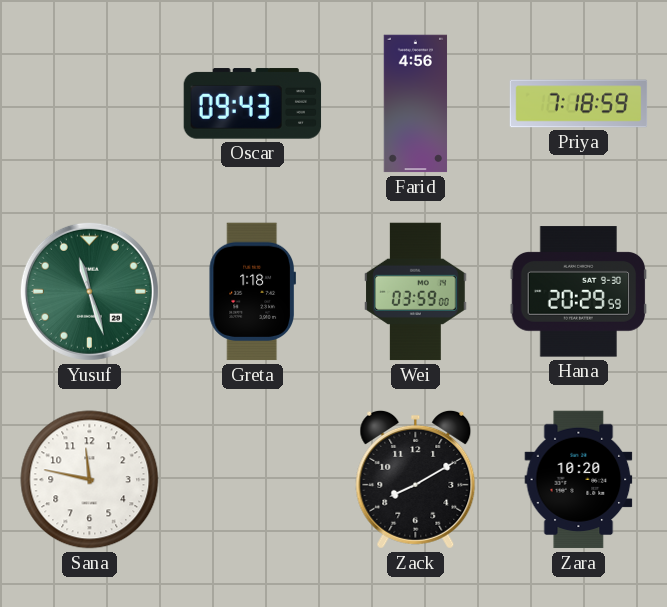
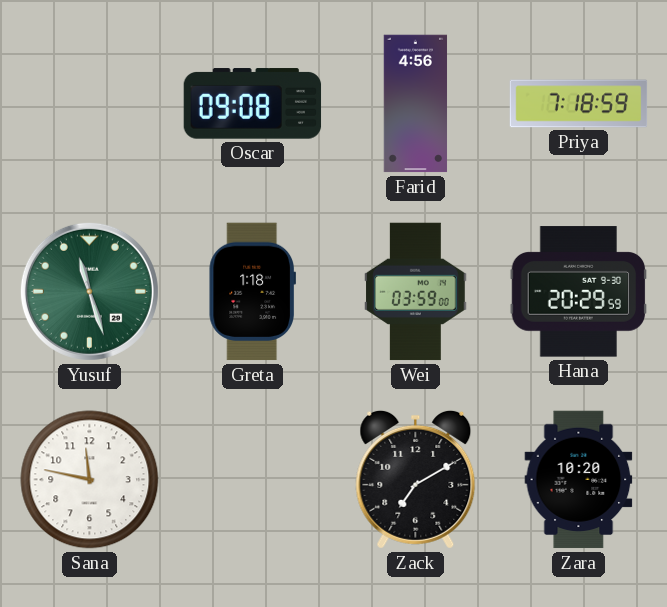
Oscar: 09:43 -> 09:08 (253, 104)
Zack: 8:10 -> 7:10 (416, 479)
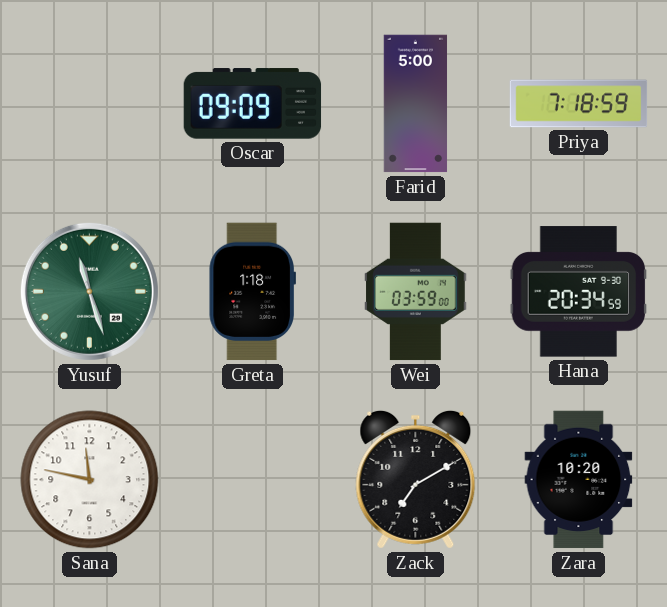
Oscar: 09:08 -> 09:09 (253, 104)
Farid: 4:56 -> 5:00 (416, 104)
Hana: 20:29 -> 20:34 (579, 292)
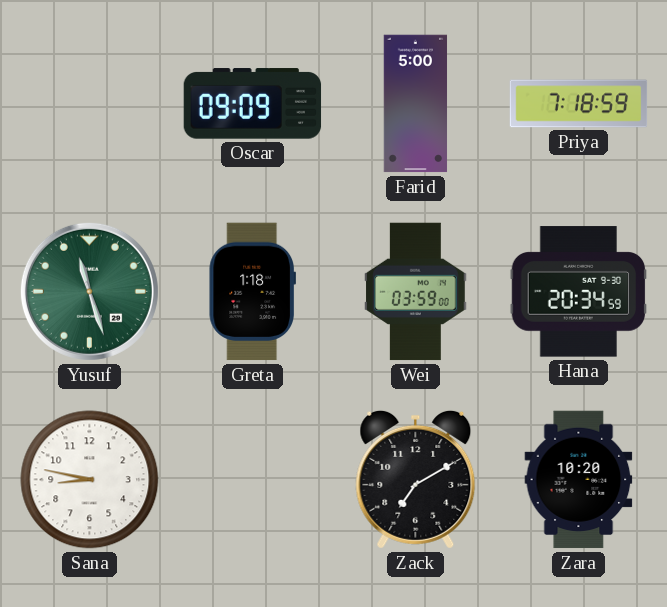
Sana: 11:47 -> 8:47 (90, 480)
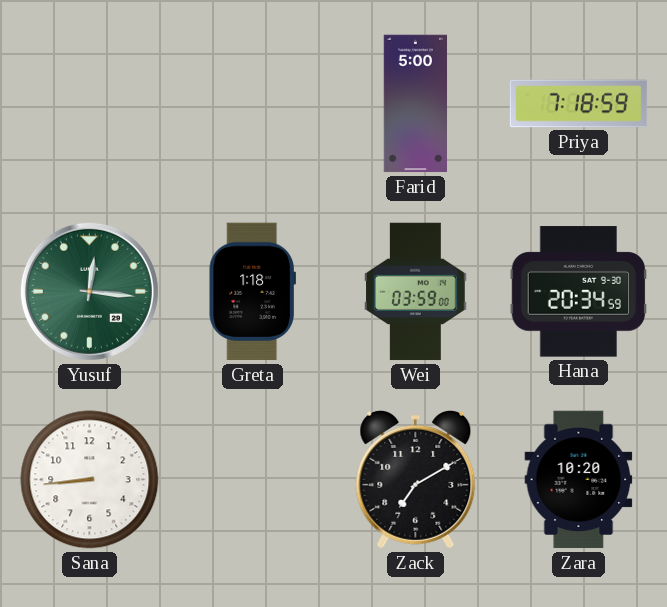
Oscar: 09:09 -> none (253, 104)
Yusuf: 11:27 -> 12:16 (89, 291)
Sana: 8:47 -> 8:44 (90, 480)
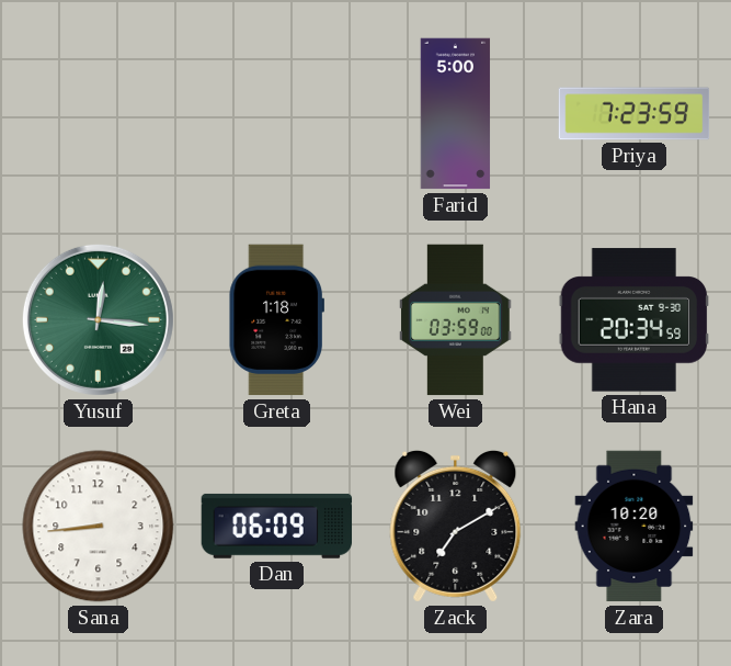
Priya: 7:18 -> 7:23 (635, 114)
Dan: none -> 06:09 (277, 526)
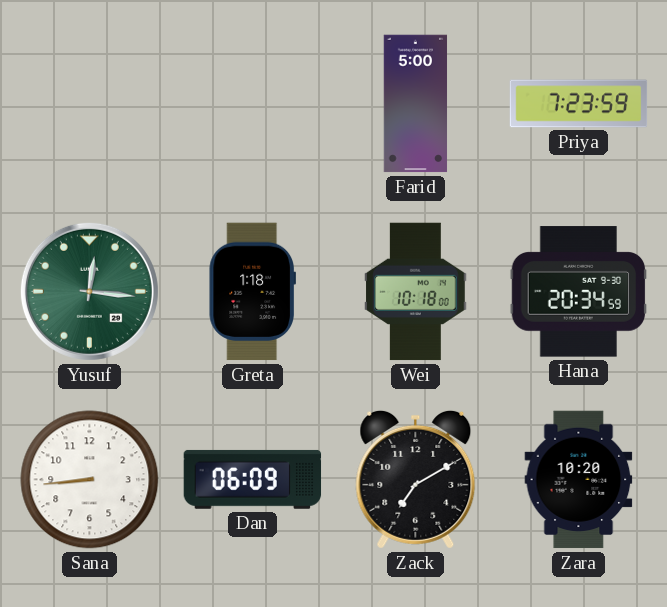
Wei: 03:59 -> 10:18 (416, 292)
